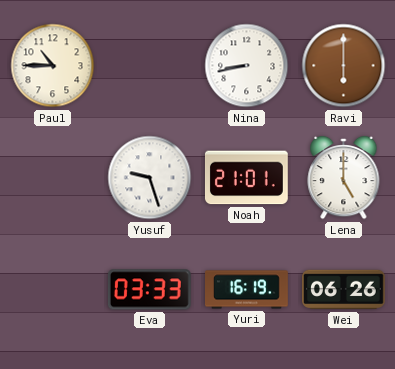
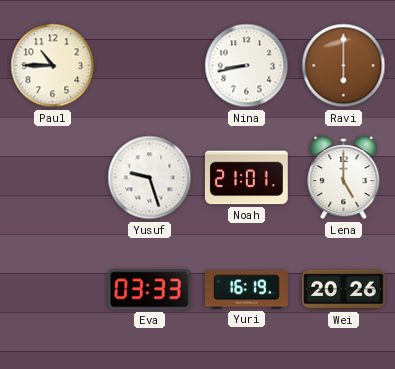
Wei: 06:26 -> 20:26 (344, 290)
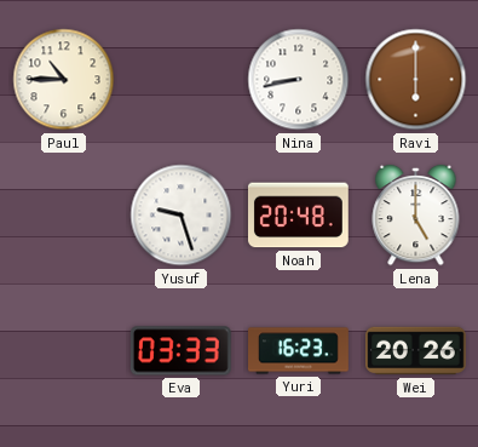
Noah: 21:01 -> 20:48 (298, 216)
Yuri: 16:19 -> 16:23 (299, 351)
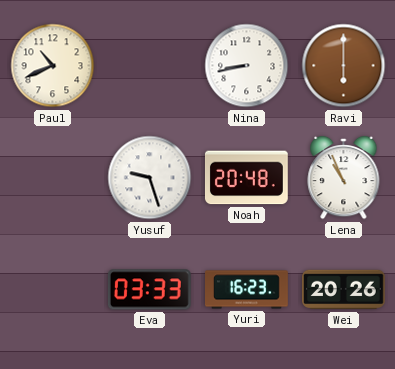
Paul: 10:45 -> 10:41 (53, 66)
Lena: 5:00 -> 10:56 (344, 178)
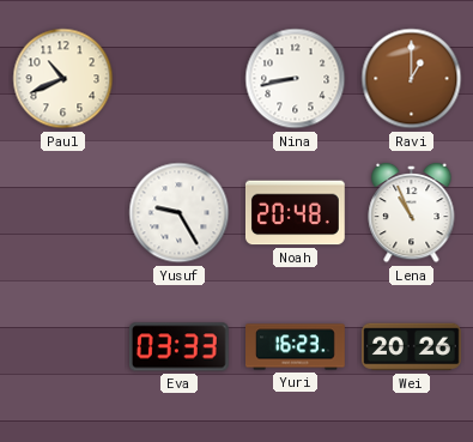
Ravi: 6:00 -> 1:00 (412, 79)
Yusuf: 9:27 -> 9:25 (180, 213)
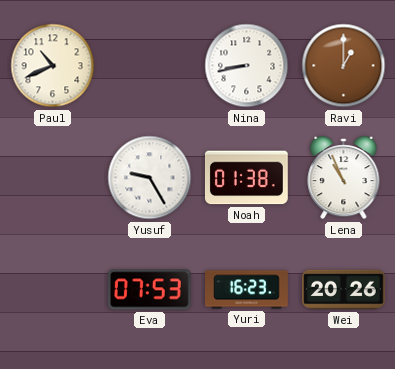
Noah: 20:48 -> 01:38 (246, 178)
Eva: 03:33 -> 07:53 (149, 290)
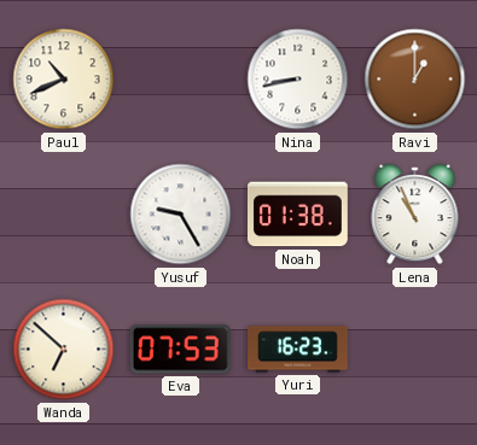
Wanda: none -> 6:52 (64, 350)
Wei: 20:26 -> none (344, 290)
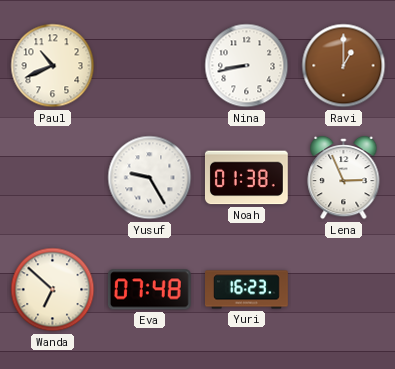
Lena: 10:56 -> 2:56 (344, 178)
Eva: 07:53 -> 07:48 (149, 290)
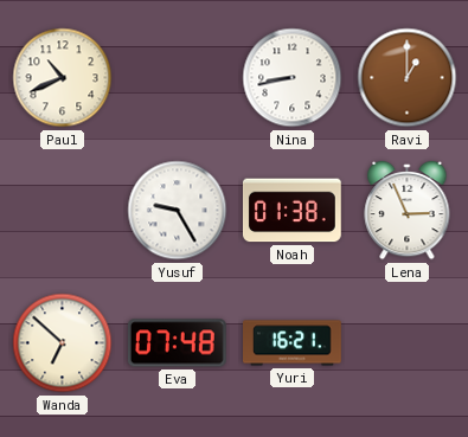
Yuri: 16:23 -> 16:21 (293, 343)
